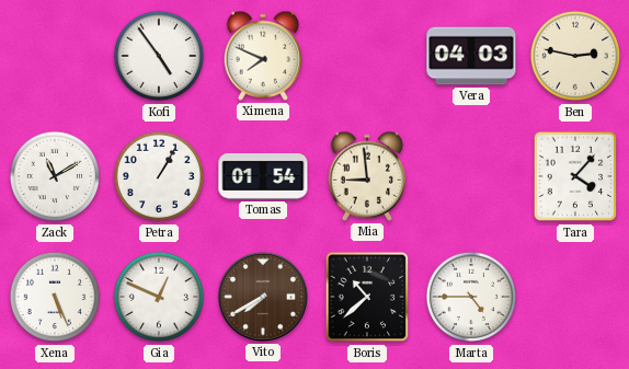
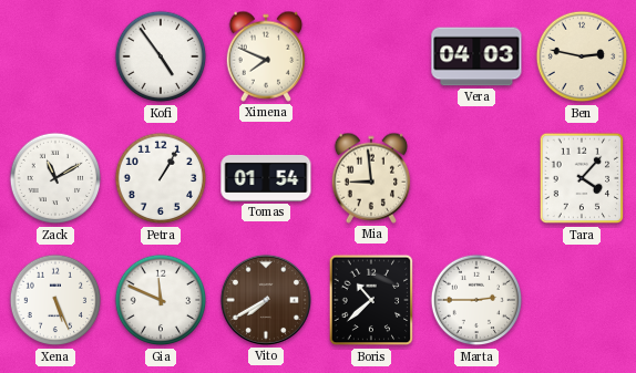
Gia: 12:49 -> 11:49 (161, 300)
Marta: 4:45 -> 2:45 (476, 300)
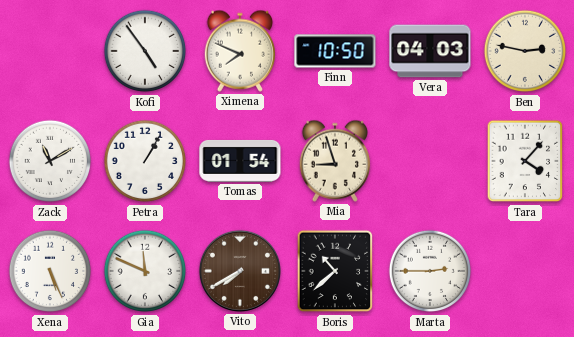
Finn: none -> 10:50 (335, 51)
Mia: 8:59 -> 8:57 (334, 161)
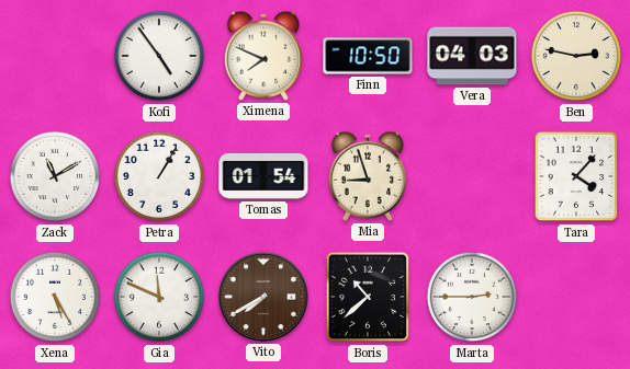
Xena: 5:26 -> 5:25 (55, 297)
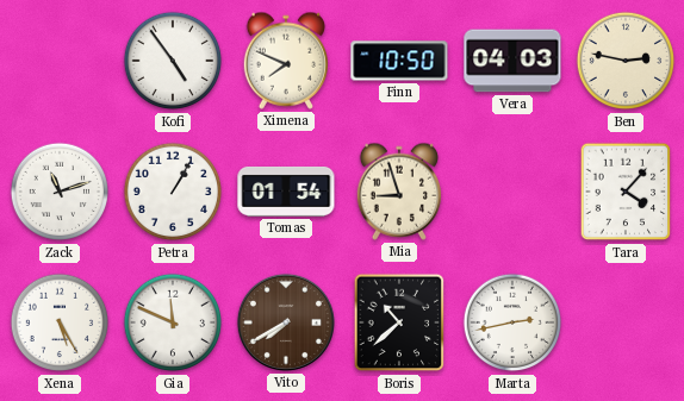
Zack: 11:10 -> 11:12 (60, 192)
Marta: 2:45 -> 2:43 (512, 322)
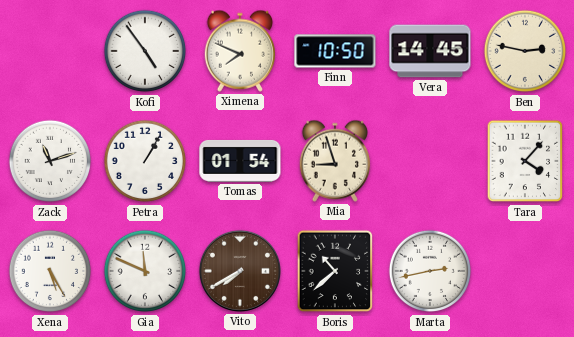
Vera: 04:03 -> 14:45 (430, 51)
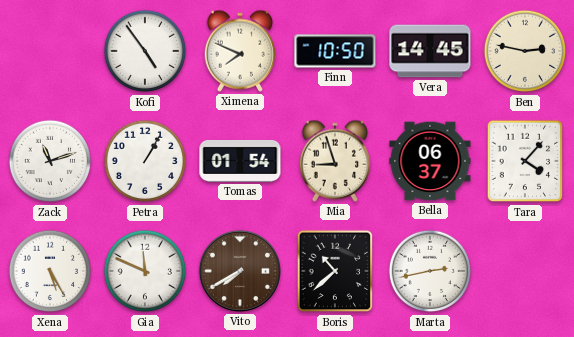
Bella: none -> 06:37 (430, 161)
